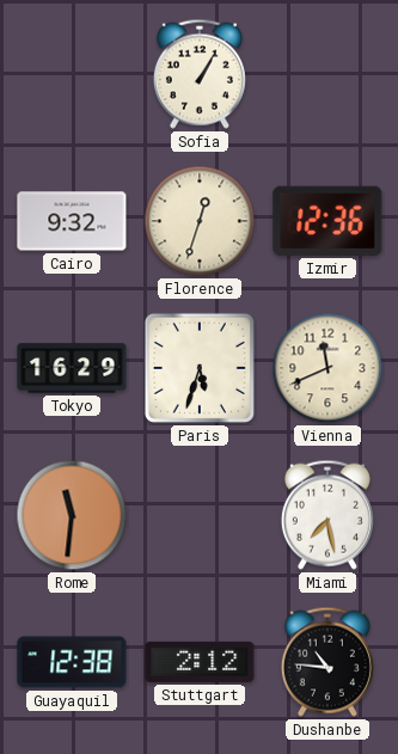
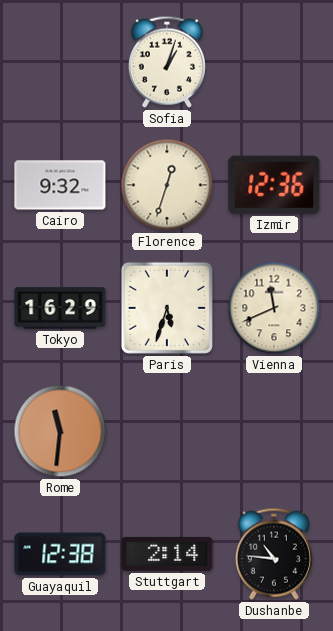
Sofia: 1:05 -> 1:03 (167, 62)
Miami: 7:28 -> none (327, 515)
Stuttgart: 2:12 -> 2:14 (167, 554)
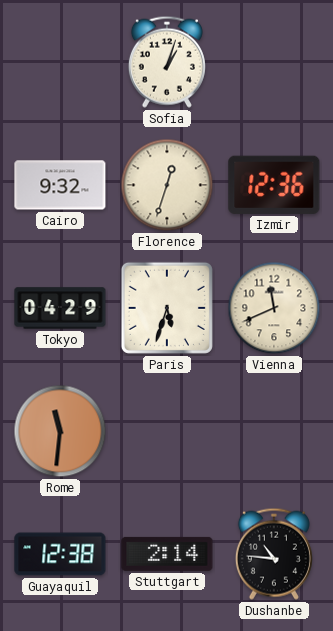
Tokyo: 16:29 -> 04:29 (60, 308)
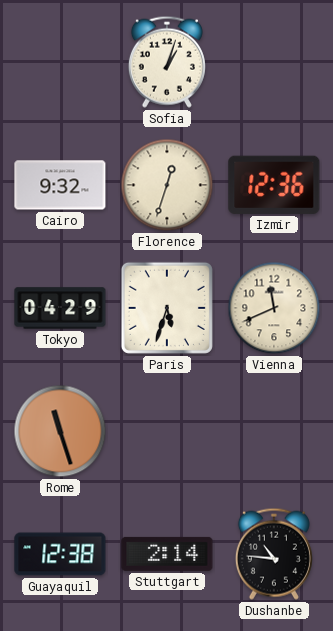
Rome: 11:31 -> 11:27 (60, 431)
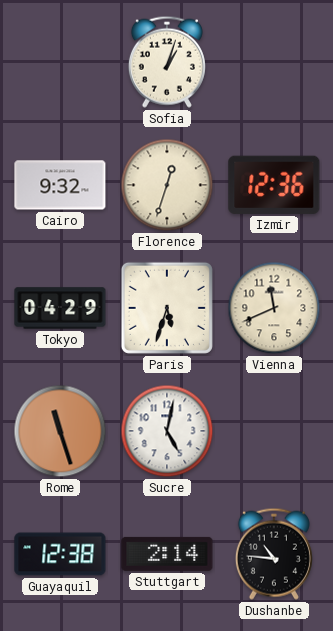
Sucre: none -> 5:02 (167, 431)
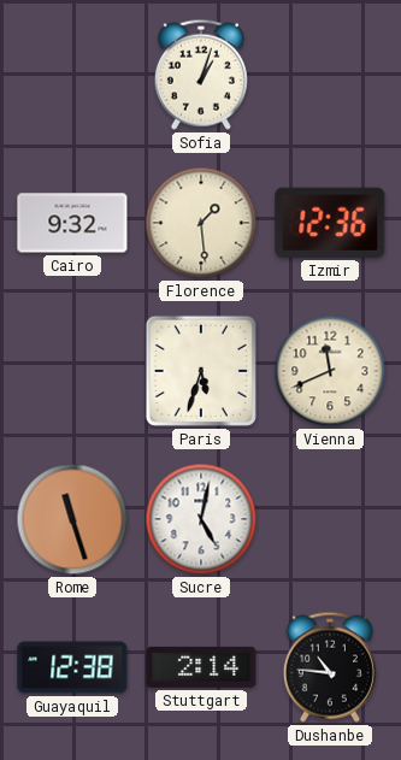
Florence: 12:33 -> 1:29 (201, 223)
Tokyo: 04:29 -> none (60, 308)
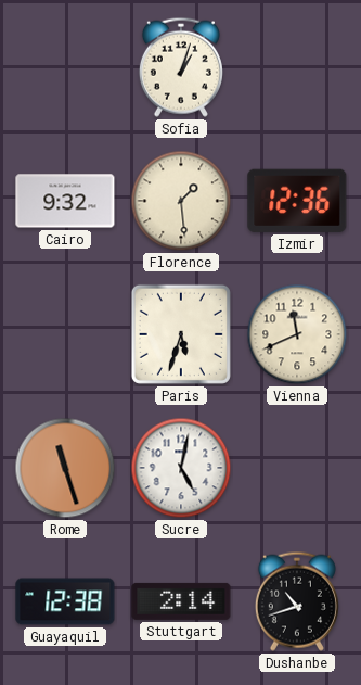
Dushanbe: 10:46 -> 10:42 (297, 601)
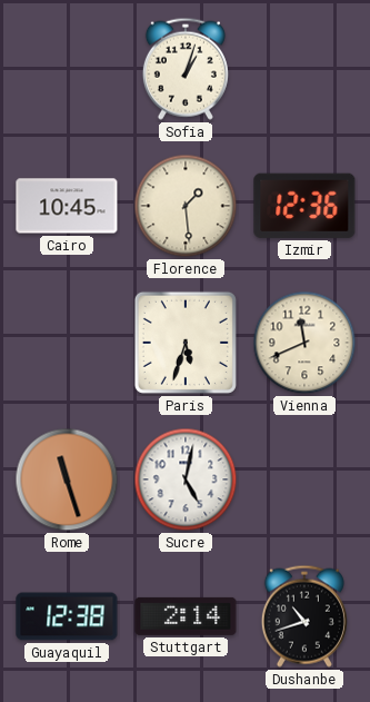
Cairo: 9:32 -> 10:45 (67, 206)
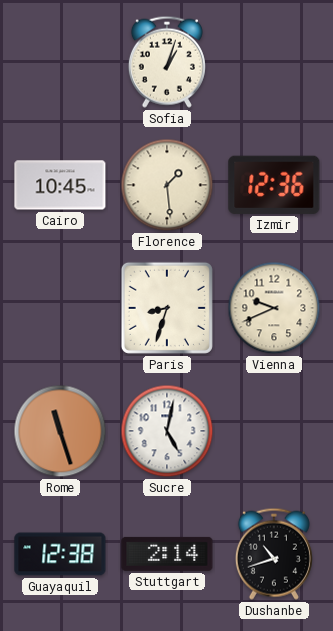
Paris: 5:33 -> 8:33 (167, 308)
Vienna: 11:41 -> 9:41 (274, 308)
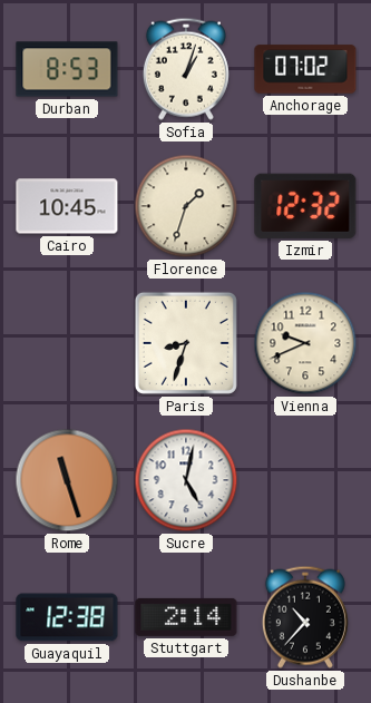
Durban: none -> 8:53 (67, 69)
Anchorage: none -> 07:02 (305, 69)
Florence: 1:29 -> 1:33 (186, 206)
Izmir: 12:36 -> 12:32 (305, 206)
Dushanbe: 10:42 -> 10:37 (305, 617)
